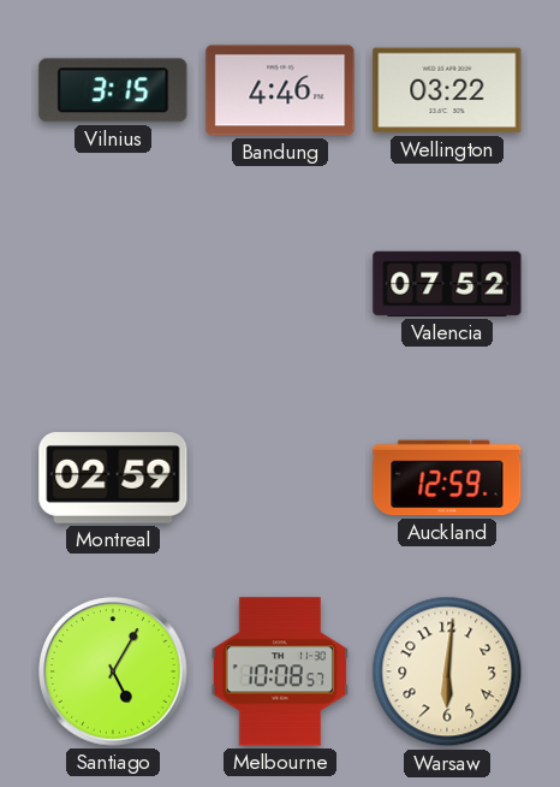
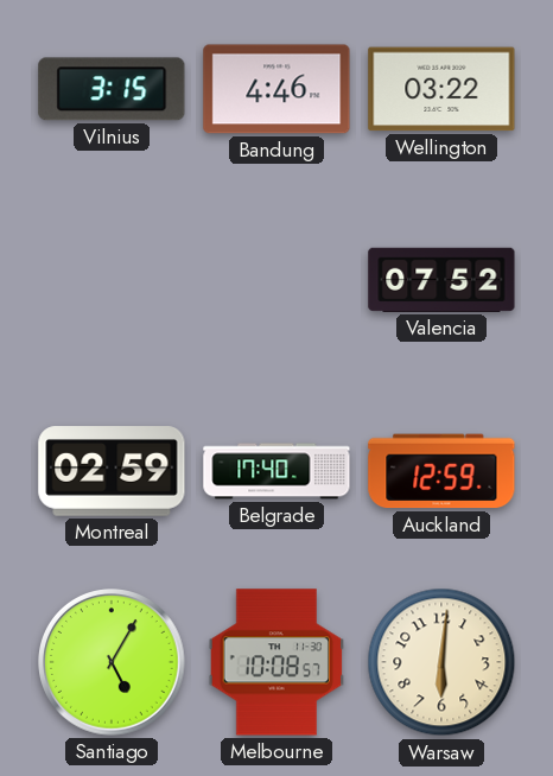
Belgrade: none -> 17:40 (276, 471)
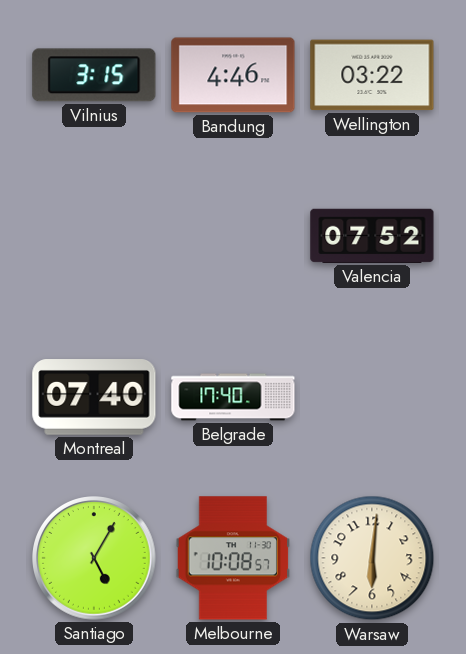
Montreal: 02:59 -> 07:40 (94, 397)
Auckland: 12:59 -> none (441, 471)
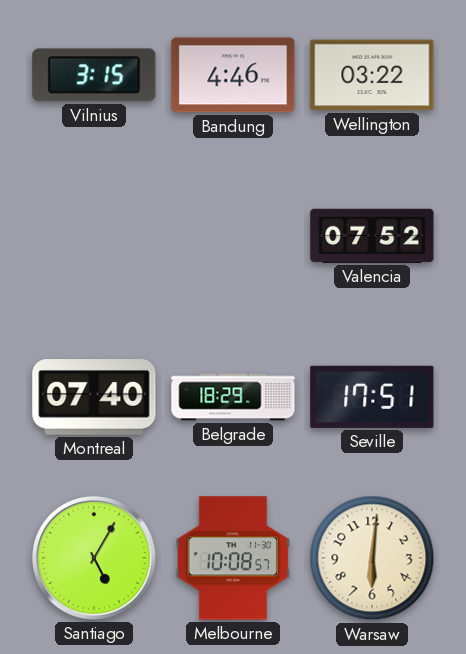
Belgrade: 17:40 -> 18:29 (233, 397)
Seville: none -> 17:51 (372, 397)
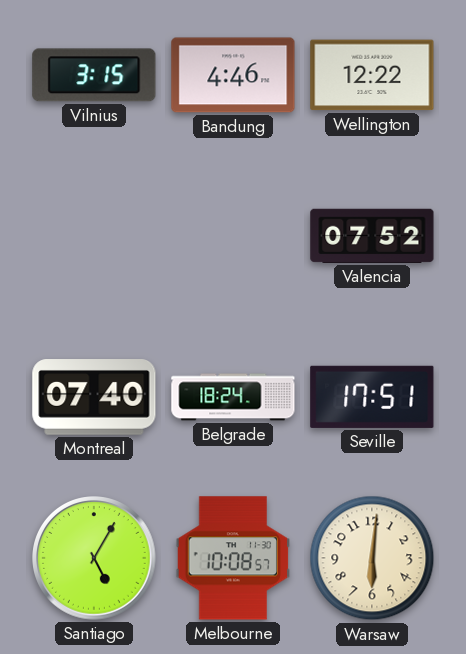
Wellington: 03:22 -> 12:22 (372, 75)
Belgrade: 18:29 -> 18:24 (233, 397)
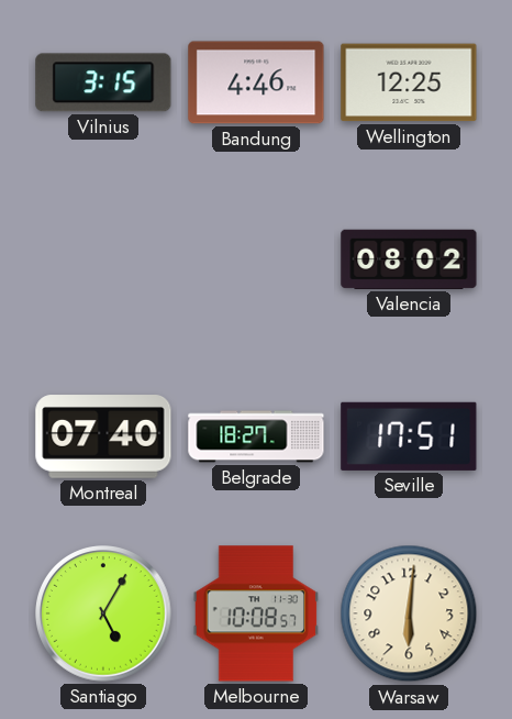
Wellington: 12:22 -> 12:25 (409, 82)
Valencia: 07:52 -> 08:02 (409, 259)
Belgrade: 18:24 -> 18:27 (256, 436)
